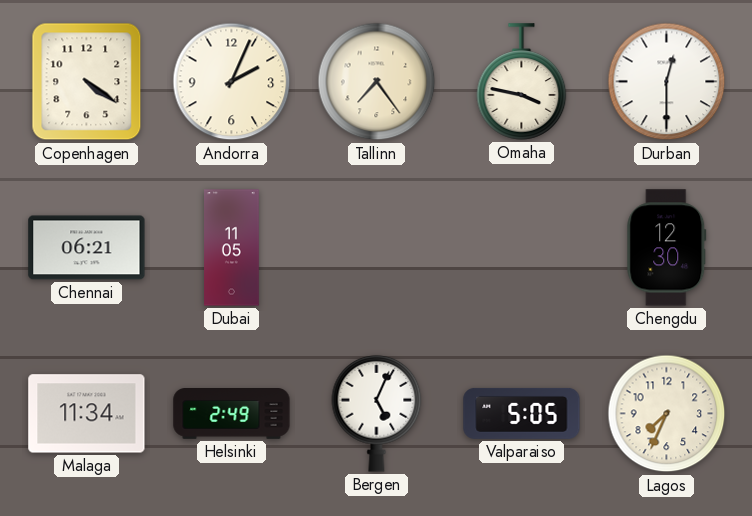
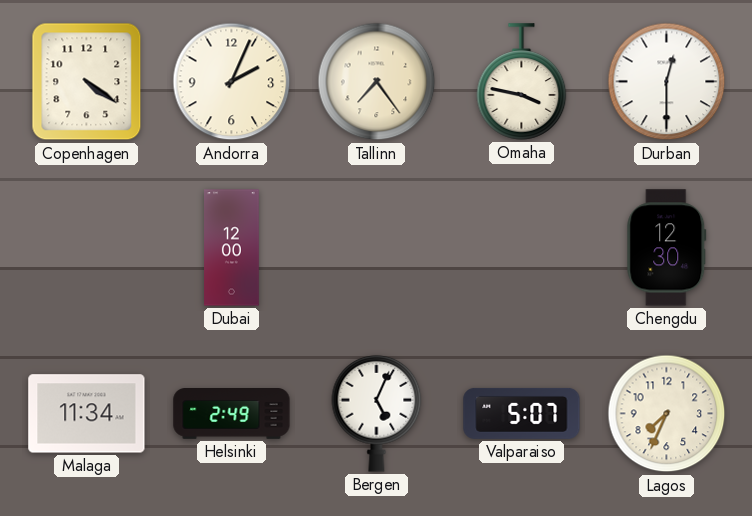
Chennai: 06:21 -> none (87, 248)
Dubai: 11:05 -> 12:00 (232, 248)
Valparaiso: 5:05 -> 5:07 (522, 413)
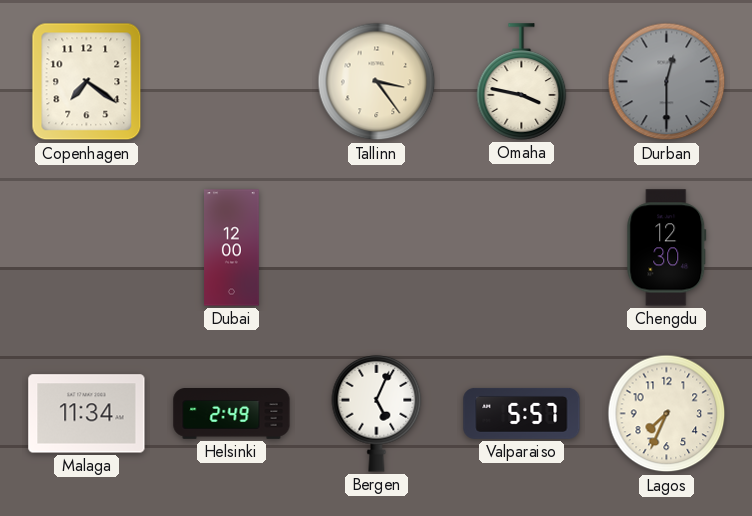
Copenhagen: 4:21 -> 7:21 (87, 82)
Andorra: 2:04 -> none (232, 82)
Tallinn: 7:24 -> 3:24 (377, 82)
Durban dial: white -> grey (667, 82)
Valparaiso: 5:07 -> 5:57 (522, 413)
